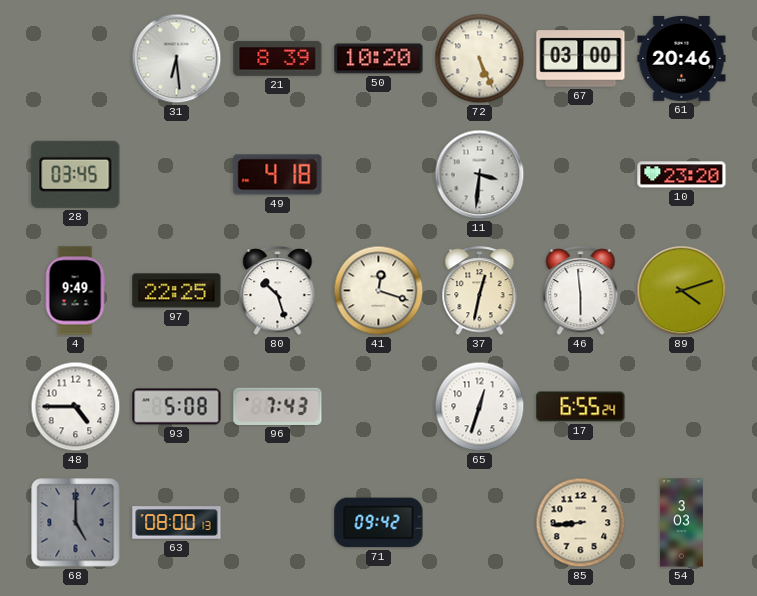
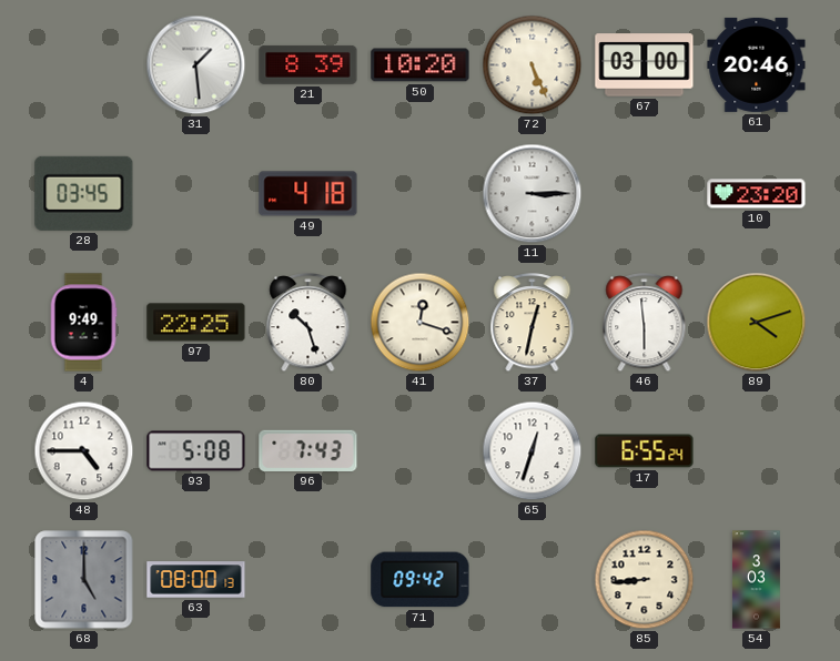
31: 6:29 -> 1:29 (196, 65)
11: 3:31 -> 3:15 (533, 194)
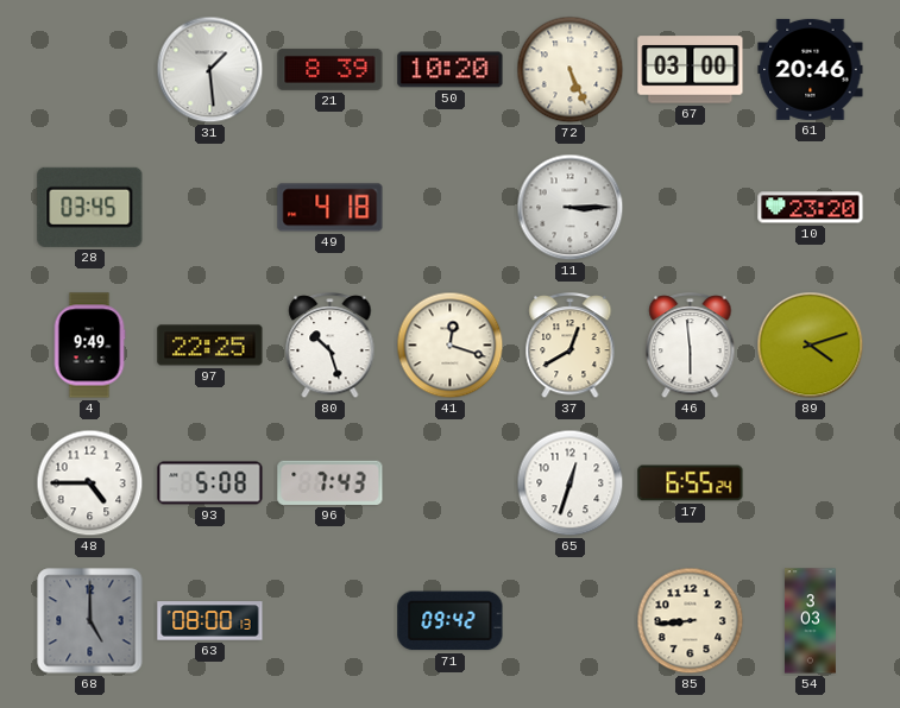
37: 12:32 -> 12:40 (571, 346)
